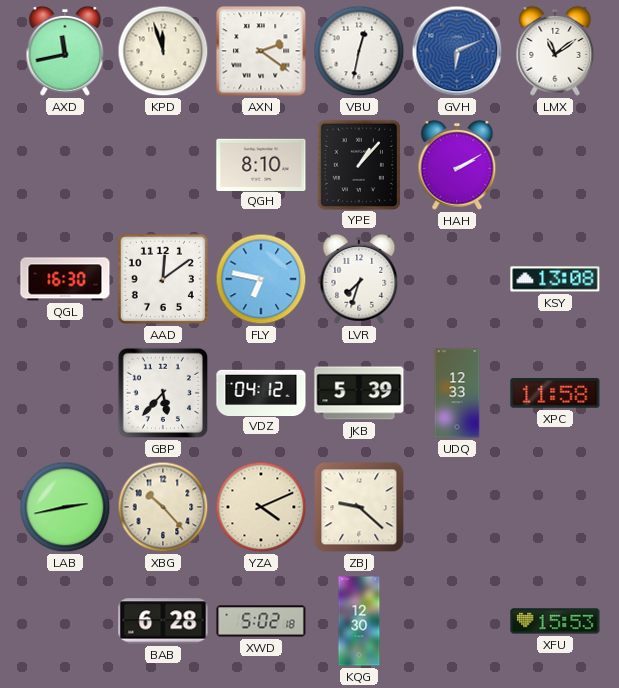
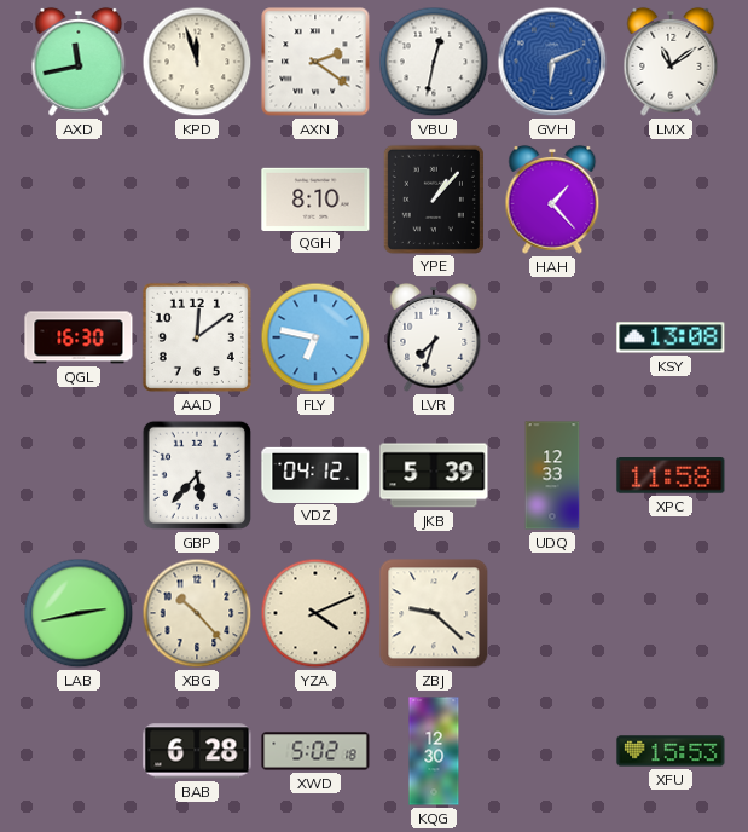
HAH: 2:10 -> 1:23 (552, 200)
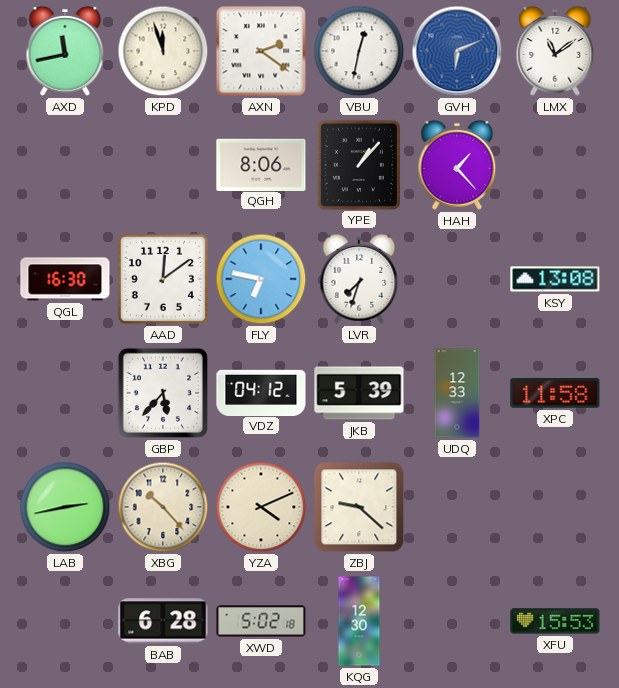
QGH: 8:10 -> 8:06 (261, 164)
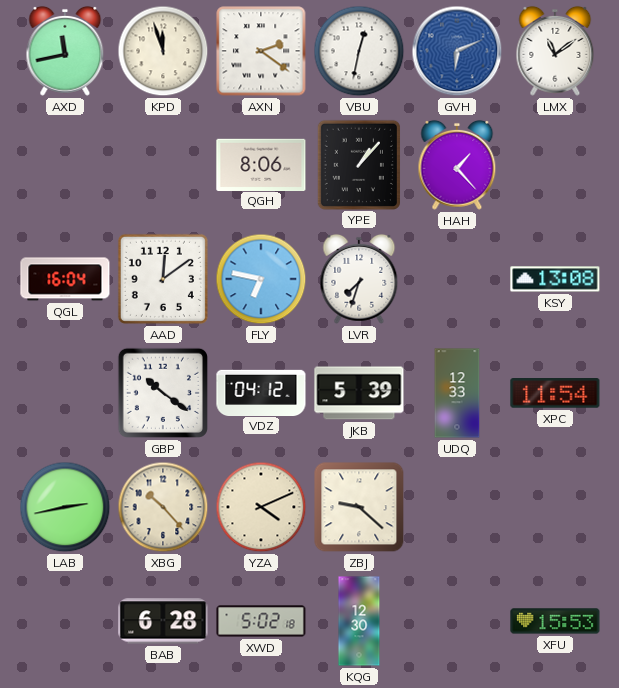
QGL: 16:30 -> 16:04 (65, 279)
GBP: 5:37 -> 10:21 (163, 393)
XPC: 11:58 -> 11:54 (555, 394)
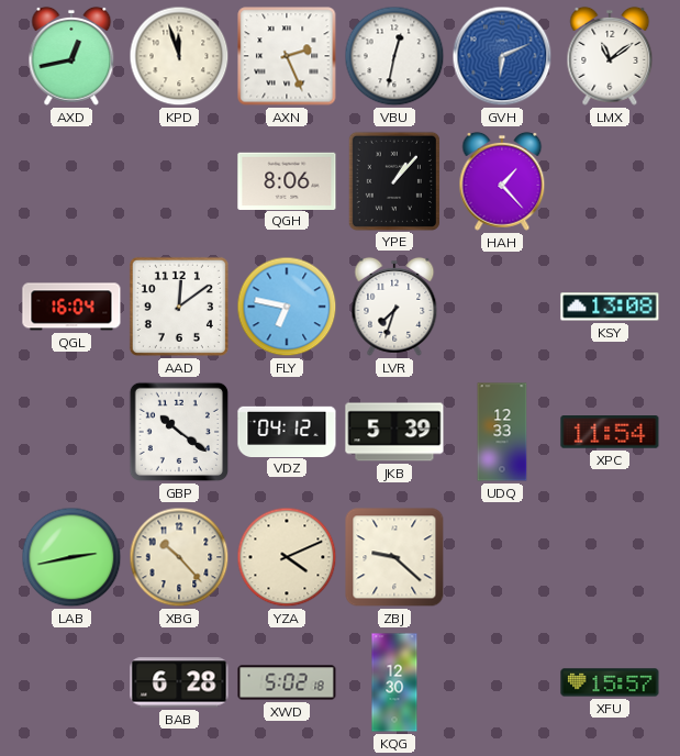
AXD: 11:43 -> 12:43 (71, 56)
AXN: 2:21 -> 2:26 (287, 56)
XFU: 15:53 -> 15:57 (610, 682)
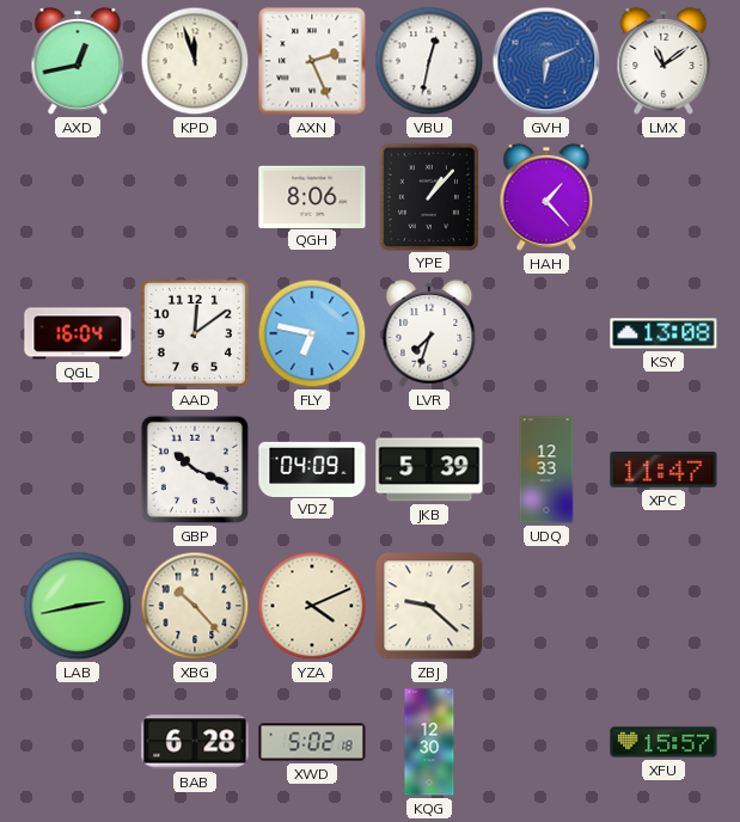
GBP: 10:21 -> 10:19 (195, 470)
VDZ: 04:12 -> 04:09 (312, 468)
XPC: 11:54 -> 11:47 (663, 471)
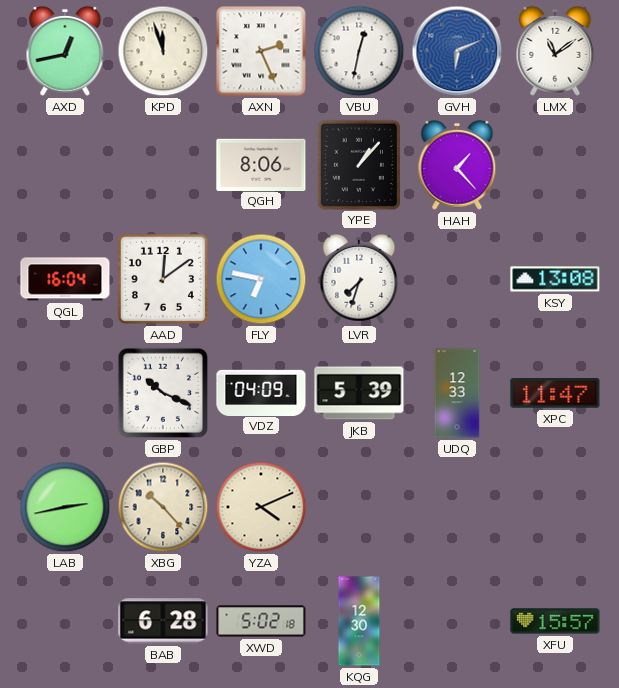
ZBJ: 9:22 -> none (429, 606)
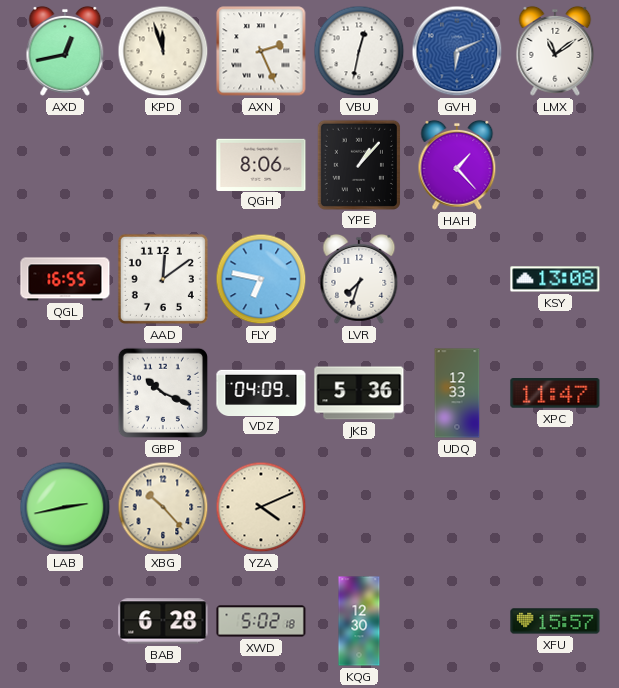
QGL: 16:04 -> 16:55 (65, 279)
JKB: 5:39 -> 5:36 (359, 393)
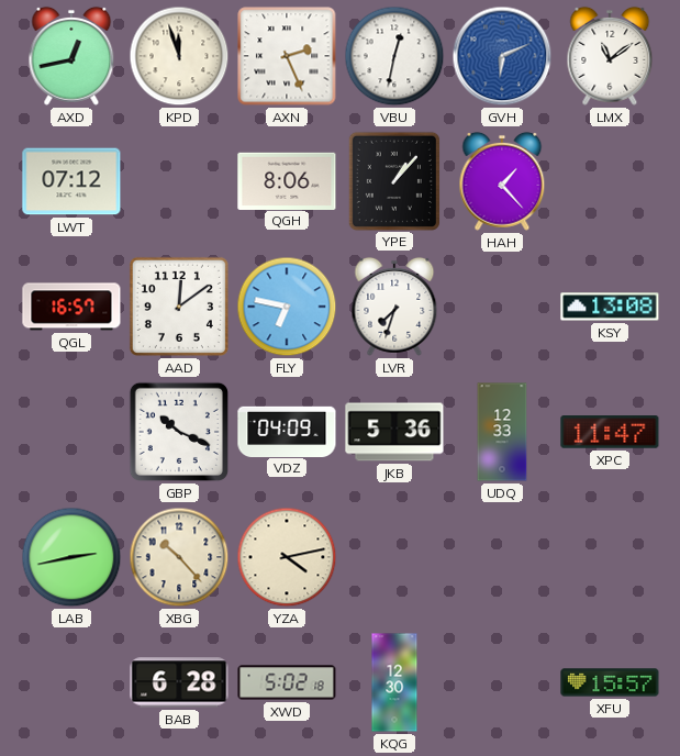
LWT: none -> 07:12 (71, 181)
QGL: 16:55 -> 16:57 (71, 307)
YZA: 4:11 -> 4:13 (287, 557)
